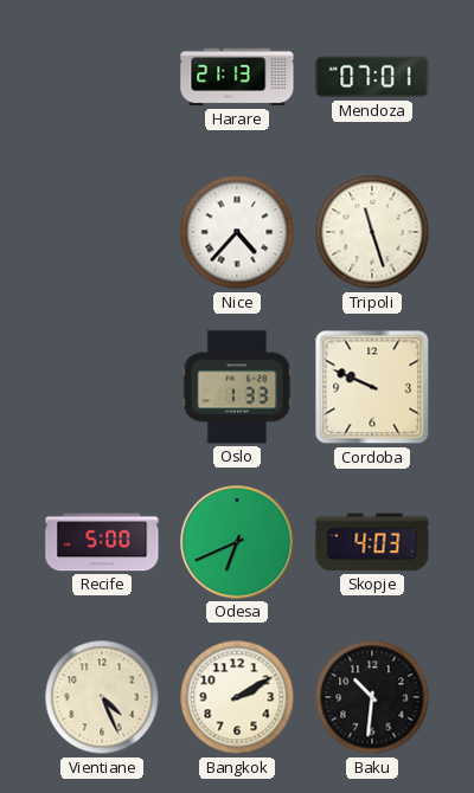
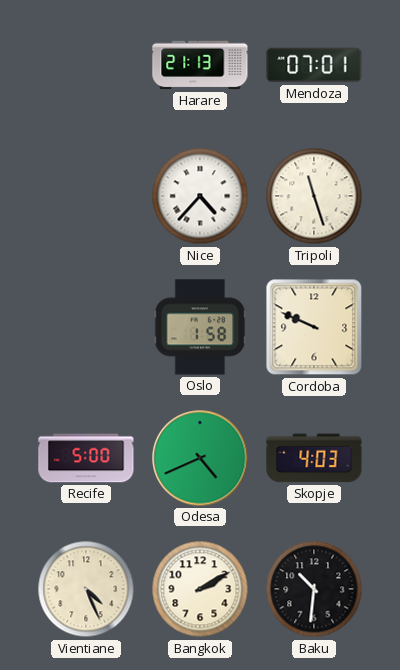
Oslo: 1:33 -> 1:58 (200, 327)
Odesa: 6:41 -> 4:41 (200, 458)
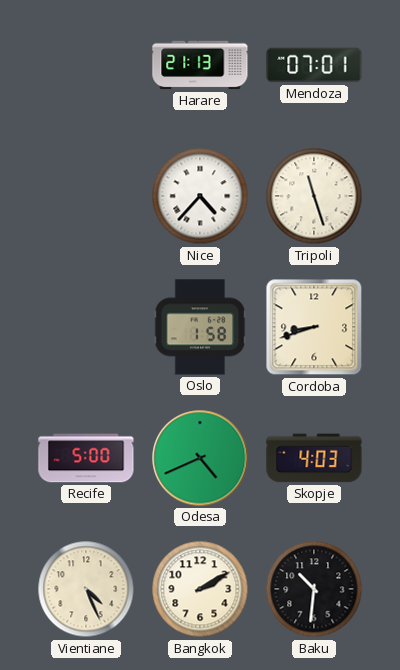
Cordoba: 9:49 -> 8:42 (314, 327)
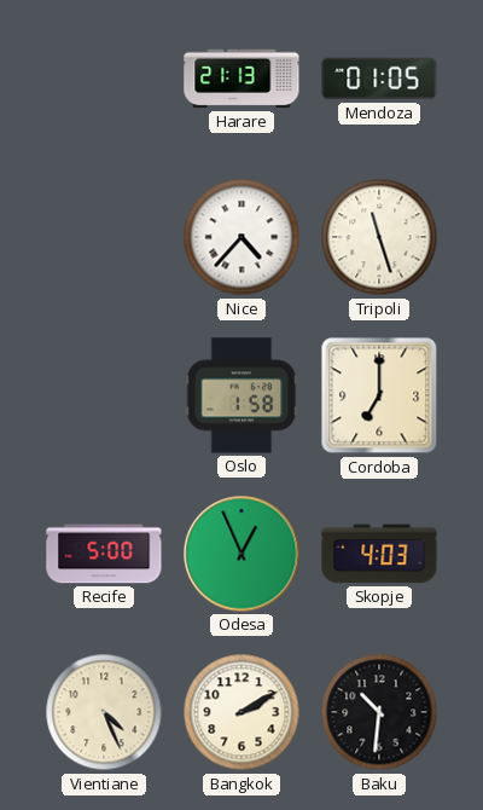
Mendoza: 07:01 -> 01:05 (379, 79)
Cordoba: 8:42 -> 7:00 (379, 395)
Odesa: 4:41 -> 12:56 (241, 554)
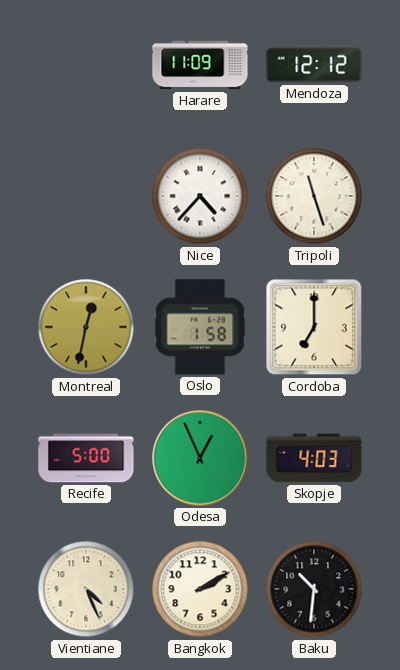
Harare: 21:13 -> 11:09 (200, 65)
Mendoza: 01:05 -> 12:12 (314, 65)
Montreal: none -> 12:32 (86, 327)
